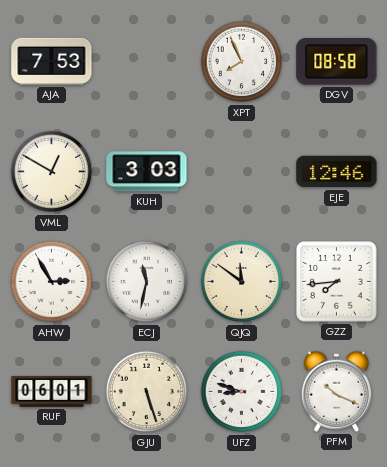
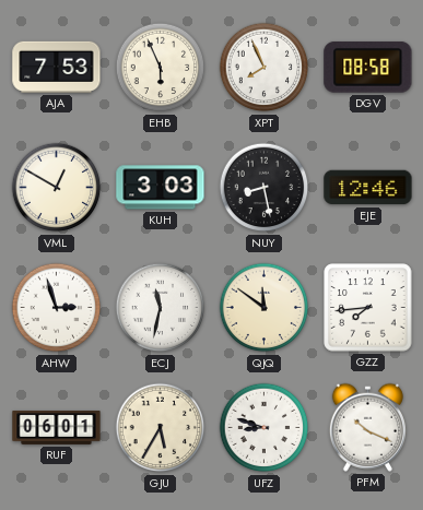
EHB: none -> 5:56 (161, 68)
NUY: none -> 8:28 (265, 188)
AHW: 2:55 -> 2:57 (57, 308)
GJU: 5:27 -> 5:35 (161, 428)
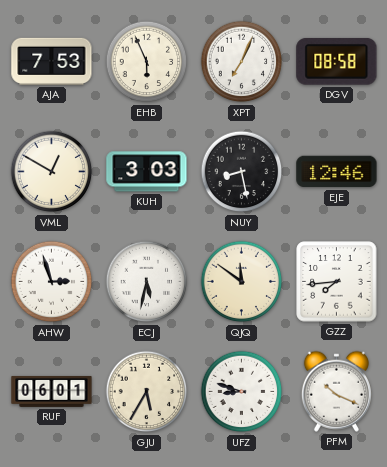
XPT: 7:56 -> 7:04 (242, 62)
ECJ: 11:32 -> 5:32 (147, 282)
